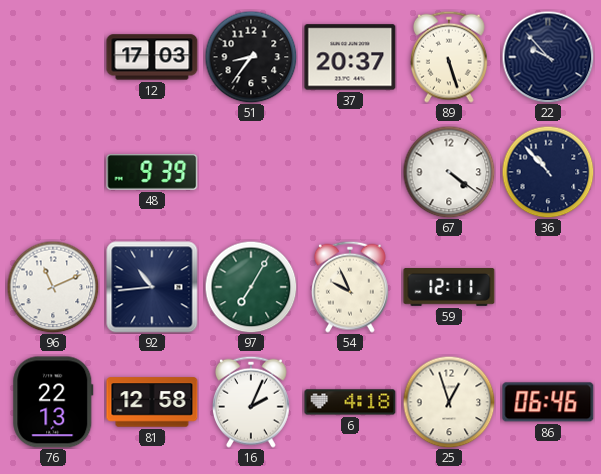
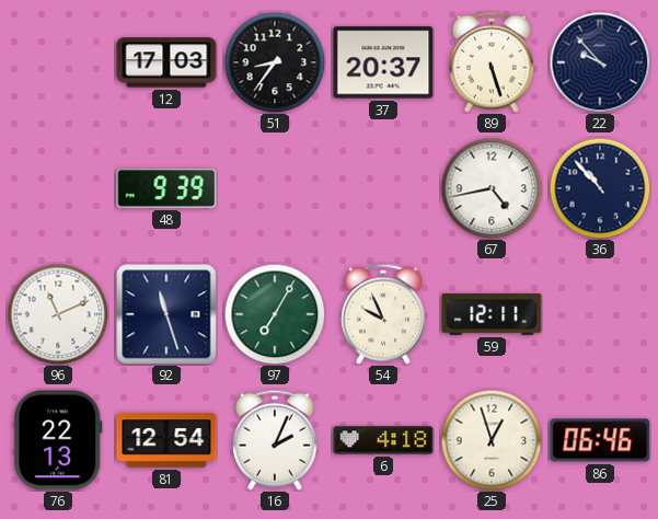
67: 4:21 -> 4:43 (492, 188)
92: 10:44 -> 11:27 (166, 314)
81: 12:58 -> 12:54 (166, 440)
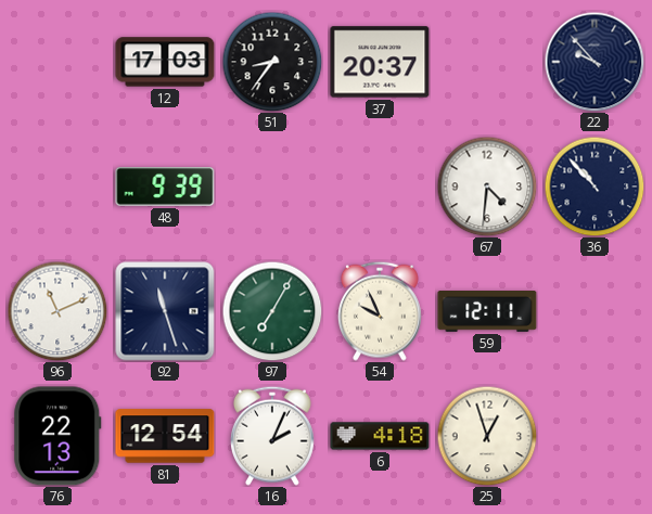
89: 5:27 -> none (492, 62)
67: 4:43 -> 4:31 (487, 187)
86: 06:46 -> none (600, 440)
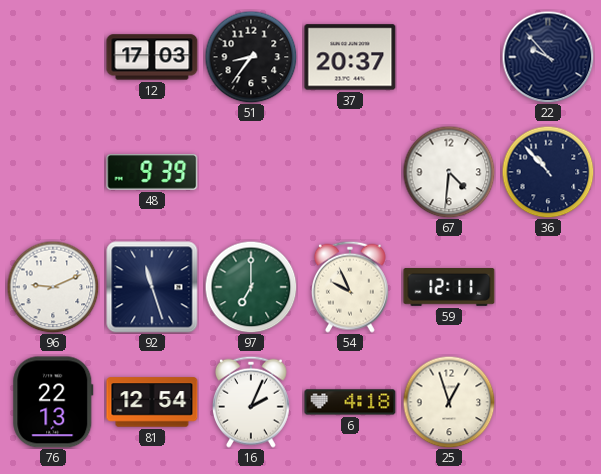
96: 11:11 -> 9:11 (53, 287)
97: 7:05 -> 7:00 (251, 287)
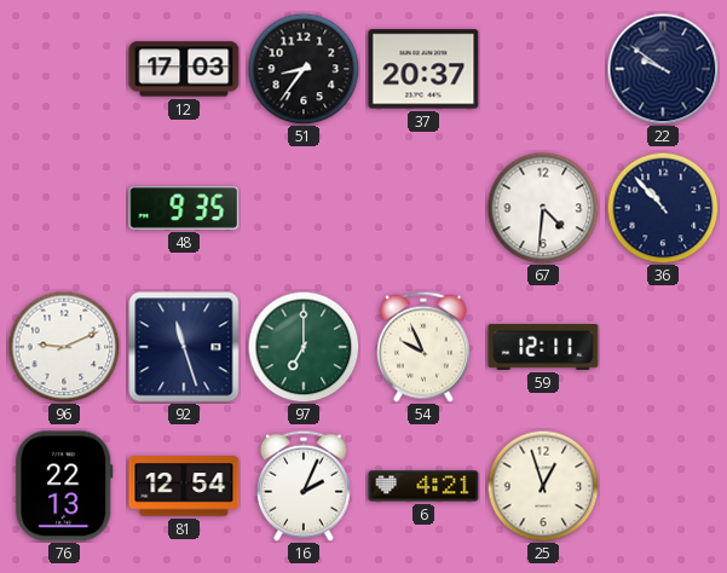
22: 9:53 -> 9:51 (663, 69)
48: 9:39 -> 9:35 (184, 209)
6: 4:18 -> 4:21 (423, 486)
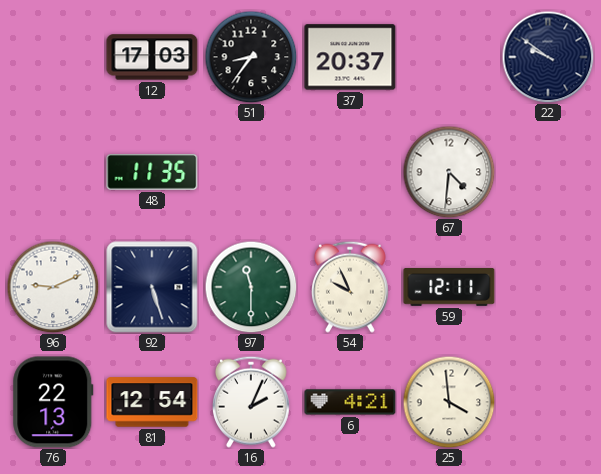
48: 9:35 -> 11:35 (152, 173)
36: 10:53 -> none (663, 208)
92: 11:27 -> 5:27 (152, 287)
97: 7:00 -> 11:30 (251, 287)
25: 12:57 -> 3:59 (449, 402)
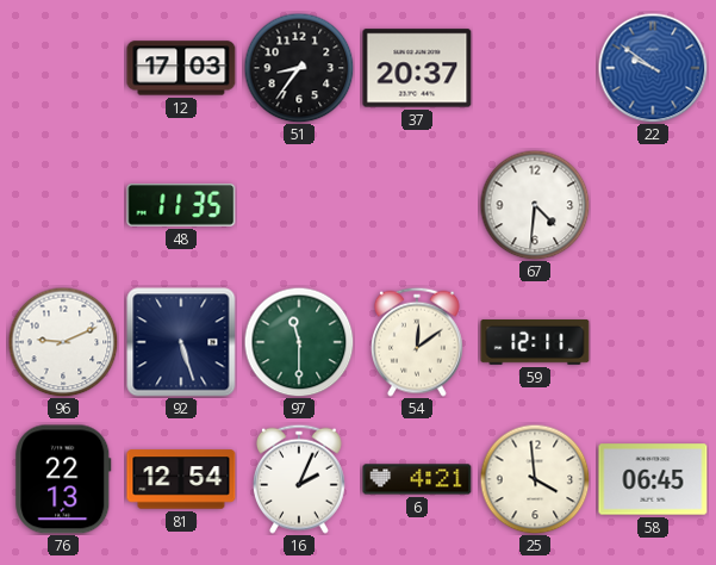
22 dial: navy -> blue (653, 68)
54: 9:56 -> 12:09 (417, 342)
58: none -> 06:45 (653, 479)
